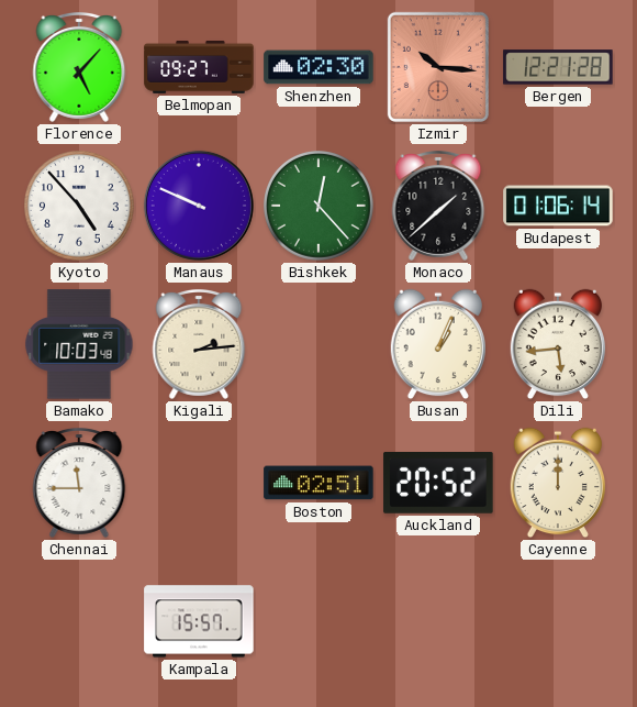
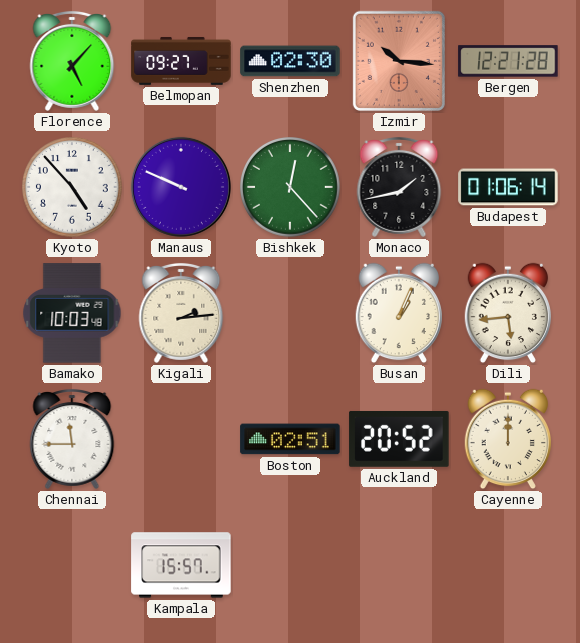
Monaco: 1:38 -> 1:43 (399, 187)
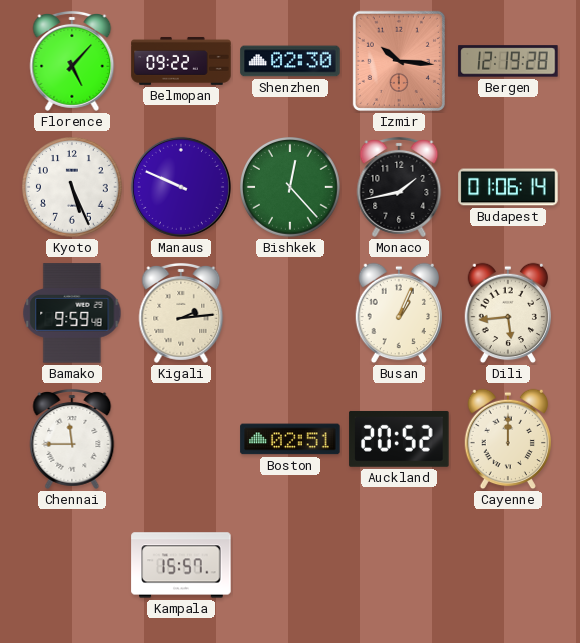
Belmopan: 09:27 -> 09:22 (181, 61)
Bergen: 12:21 -> 12:19 (508, 61)
Kyoto: 4:53 -> 5:26 (73, 188)
Bamako: 10:03 -> 9:59 (72, 313)
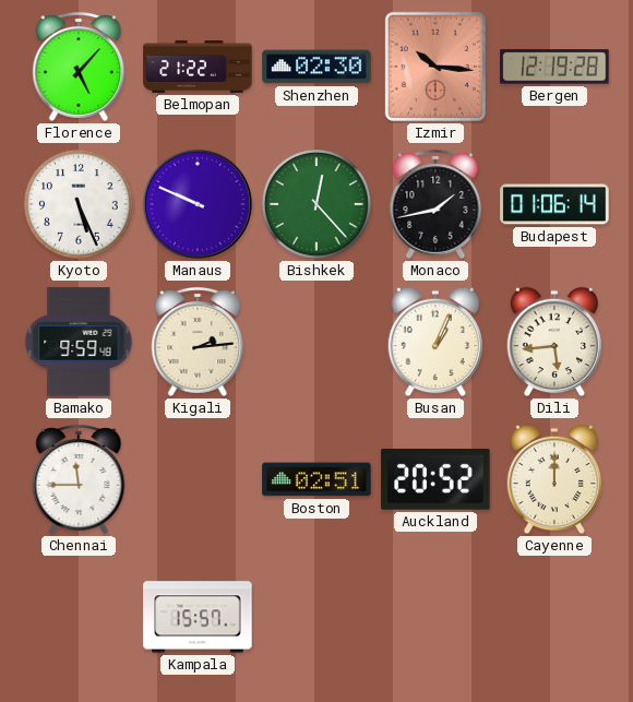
Belmopan: 09:22 -> 21:22 (198, 67)
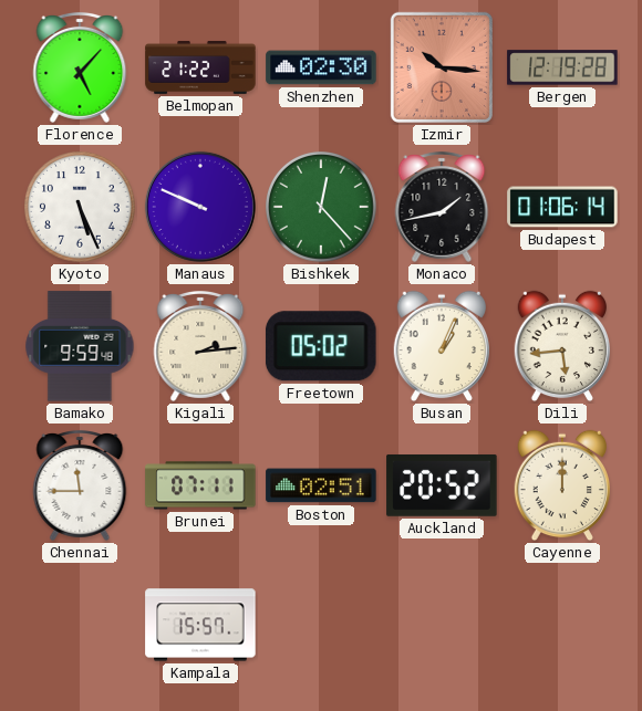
Freetown: none -> 05:02 (321, 346)
Brunei: none -> 07:11 (200, 485)
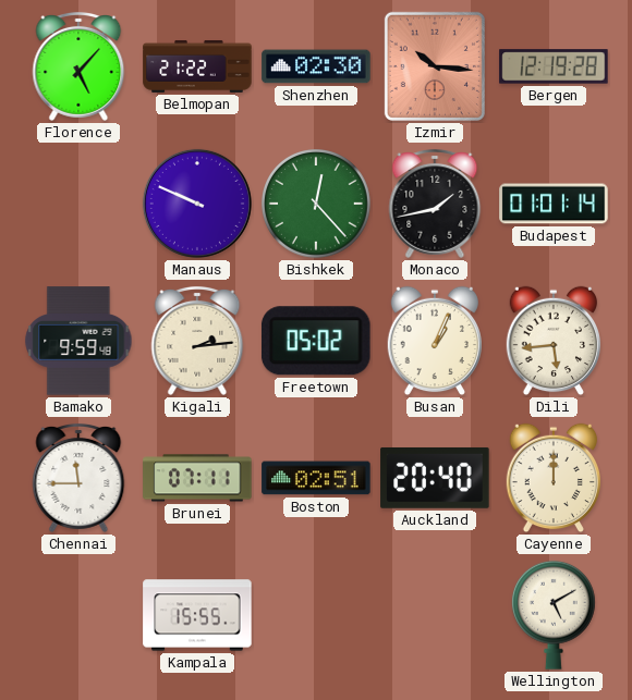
Kyoto: 5:26 -> none (81, 208)
Budapest: 01:06 -> 01:01 (554, 204)
Auckland: 20:52 -> 20:40 (435, 478)
Kampala: 15:57 -> 15:55 (197, 615)
Wellington: none -> 5:10 (554, 615)
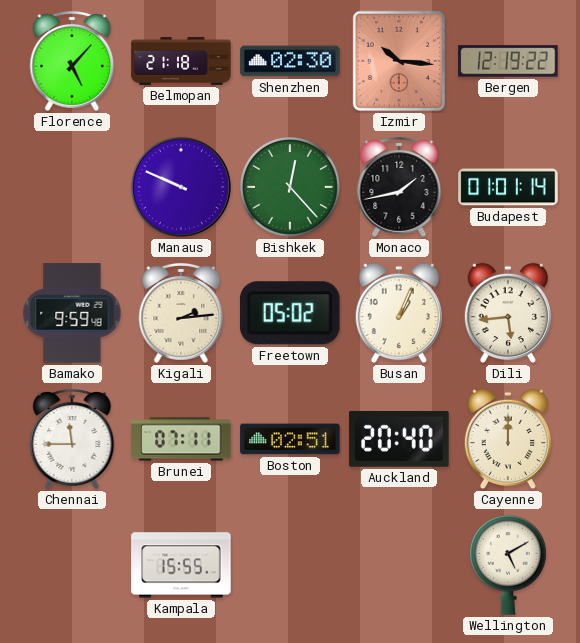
Belmopan: 21:22 -> 21:18 (181, 61)
Bergen: 12:19:28 -> 12:19:22 (508, 61)
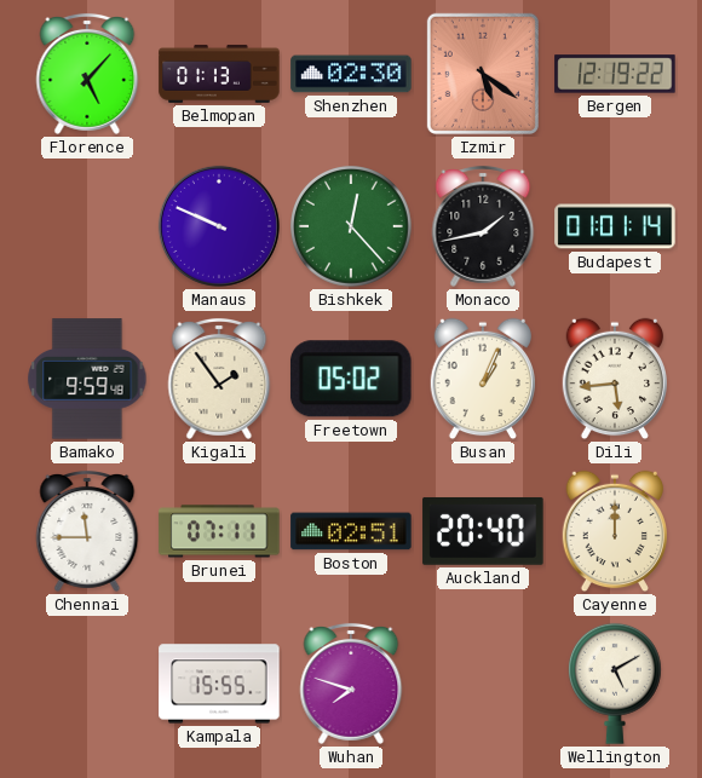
Belmopan: 21:18 -> 01:13 (219, 74)
Izmir: 10:16 -> 5:21 (483, 74)
Kigali: 2:14 -> 1:54 (219, 379)
Wuhan: none -> 7:48 (351, 684)
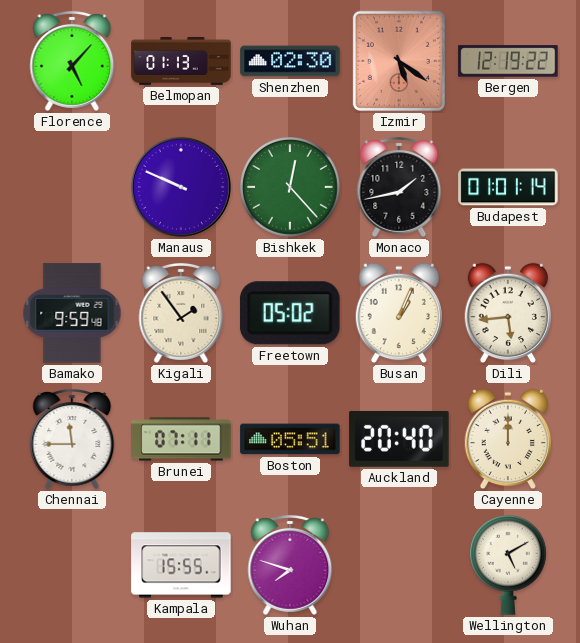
Boston: 02:51 -> 05:51 (290, 439)
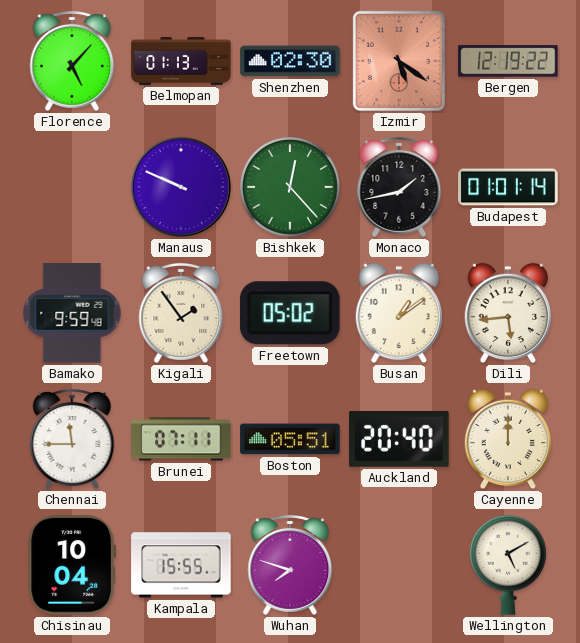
Busan: 1:04 -> 1:09 (398, 313)
Chisinau: none -> 10:04 (72, 565)
